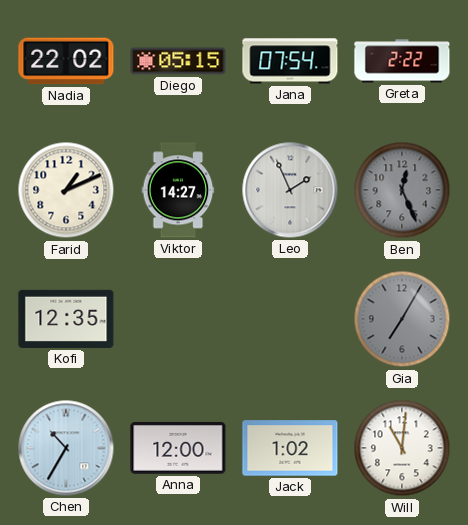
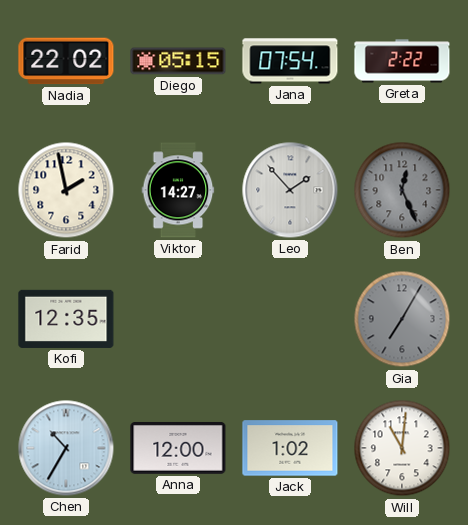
Farid: 1:11 -> 1:58 (66, 190)
Leo: 1:56 -> 1:53 (290, 190)
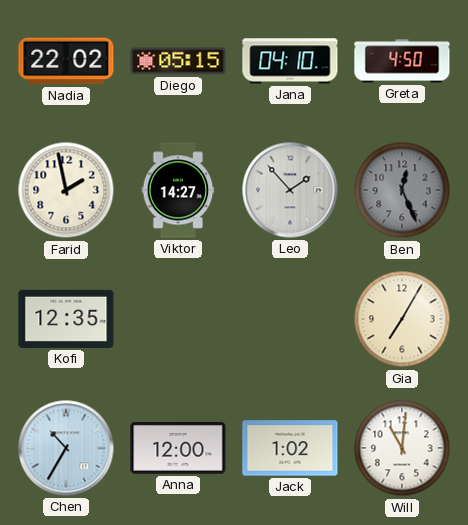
Jana: 07:54 -> 04:10 (290, 61)
Greta: 2:22 -> 4:50 (402, 61)
Gia dial: grey -> cream (402, 319)
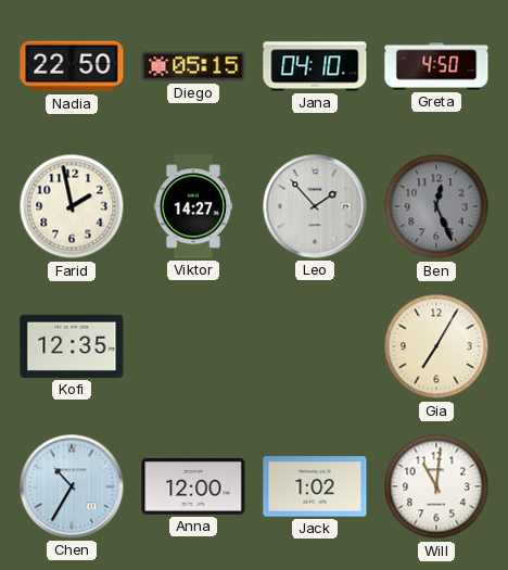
Nadia: 22:02 -> 22:50 (72, 66)
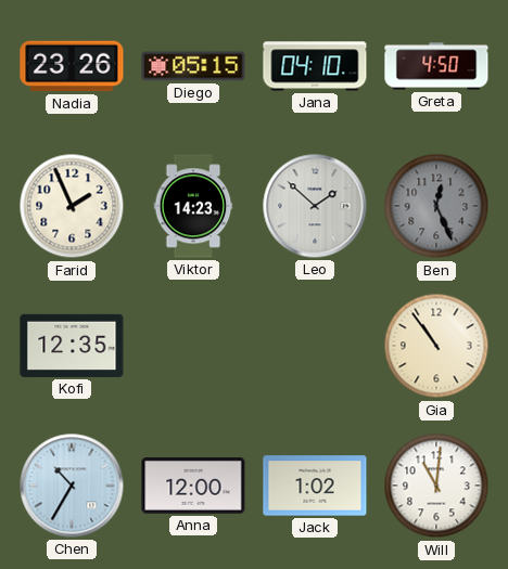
Nadia: 22:50 -> 23:26 (72, 66)
Farid: 1:58 -> 1:56 (72, 206)
Viktor: 14:27 -> 14:23 (193, 206)
Leo: 1:53 -> 1:52 (315, 206)
Gia: 7:05 -> 10:54 (436, 346)
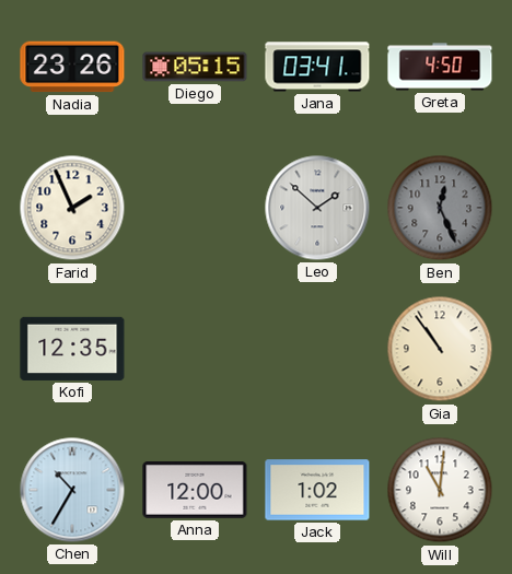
Jana: 04:10 -> 03:41 (317, 67)
Viktor: 14:23 -> none (193, 206)
